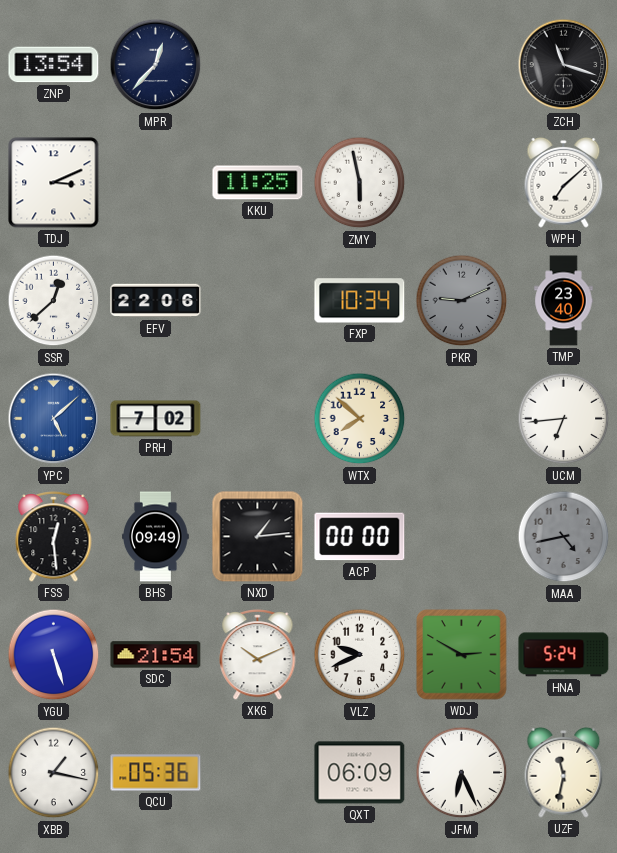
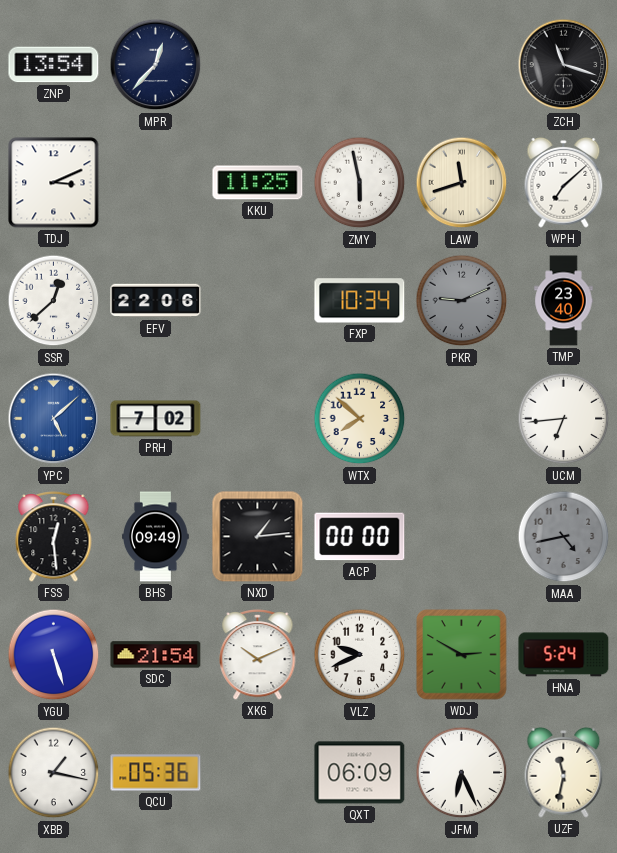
LAW: none -> 11:42 (462, 183)
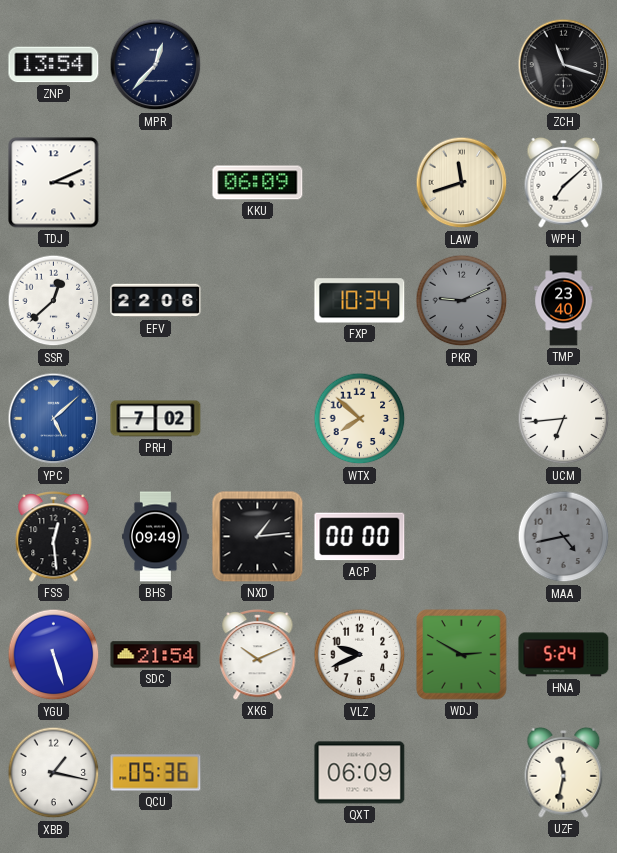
KKU: 11:25 -> 06:09 (258, 183)
ZMY: 5:58 -> none (360, 183)
JFM: 6:26 -> none (462, 773)
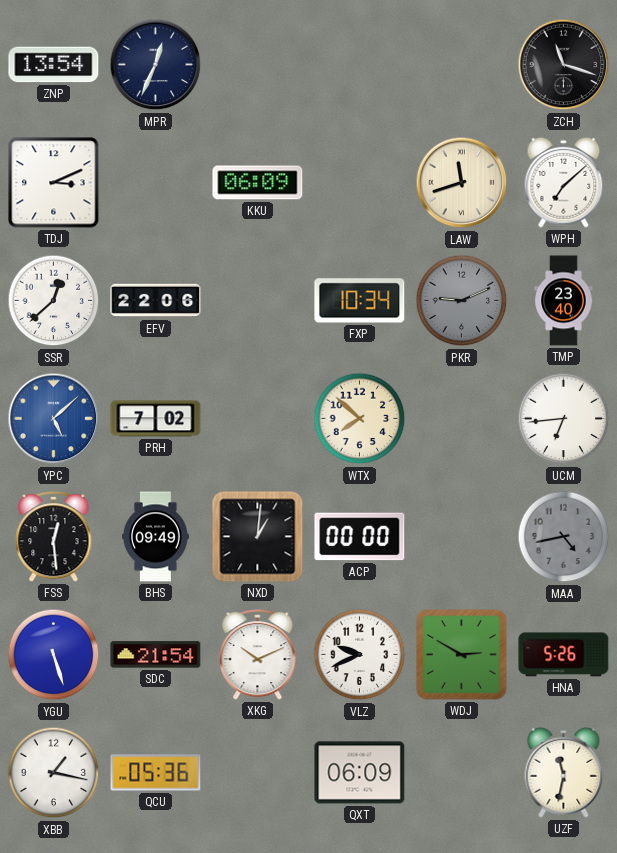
MPR: 12:37 -> 12:34 (156, 65)
NXD: 1:14 -> 1:01 (258, 537)
HNA: 5:24 -> 5:26 (564, 655)
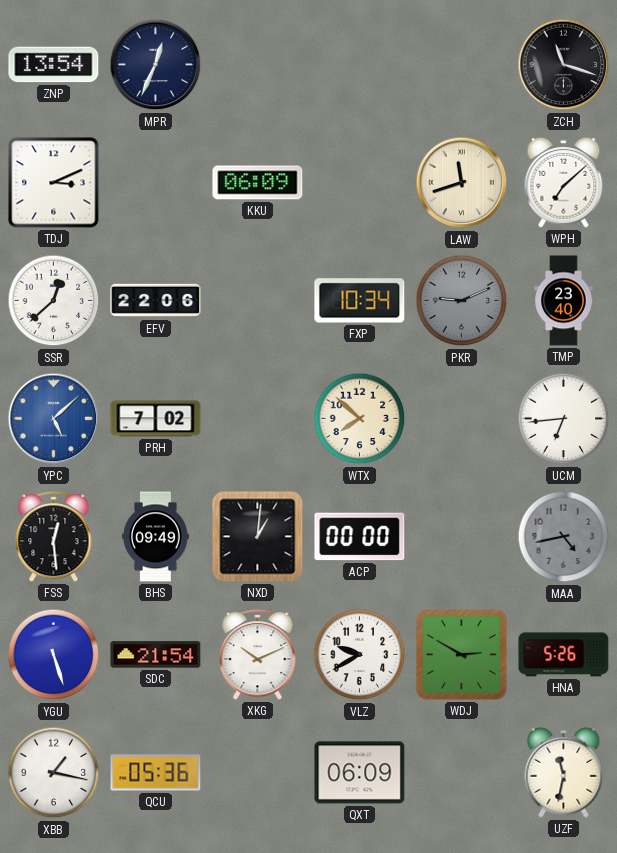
VLZ: 9:41 -> 9:40 (360, 655)
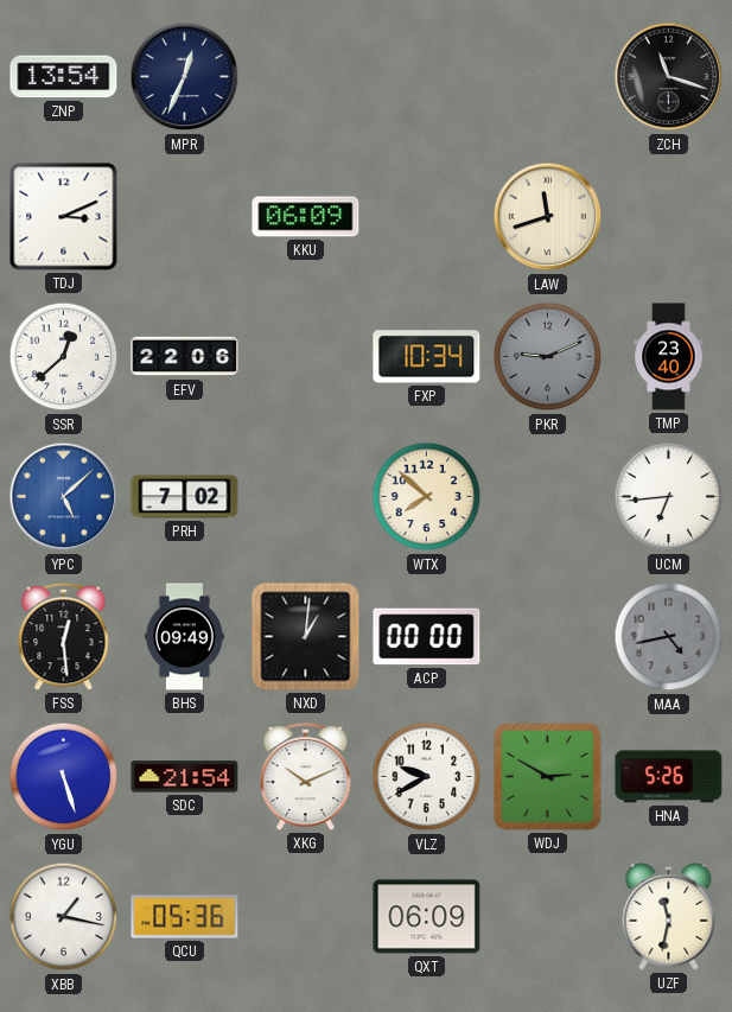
WPH: 7:08 -> none (564, 182)
